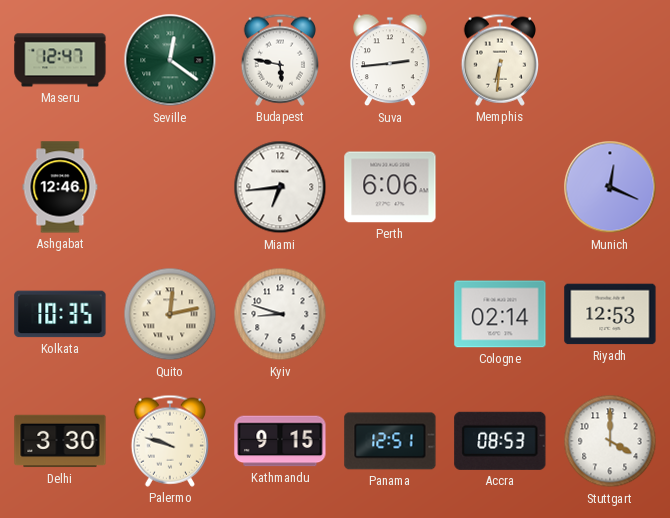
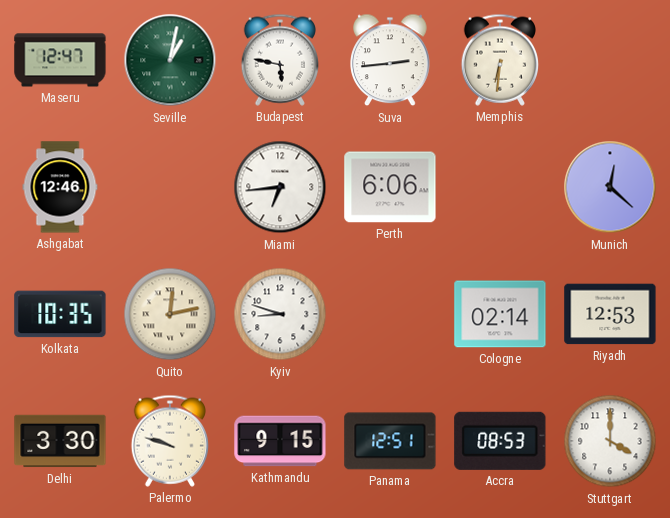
Seville: 12:21 -> 1:02 (170, 60)
Munich: 12:19 -> 12:22 (610, 187)
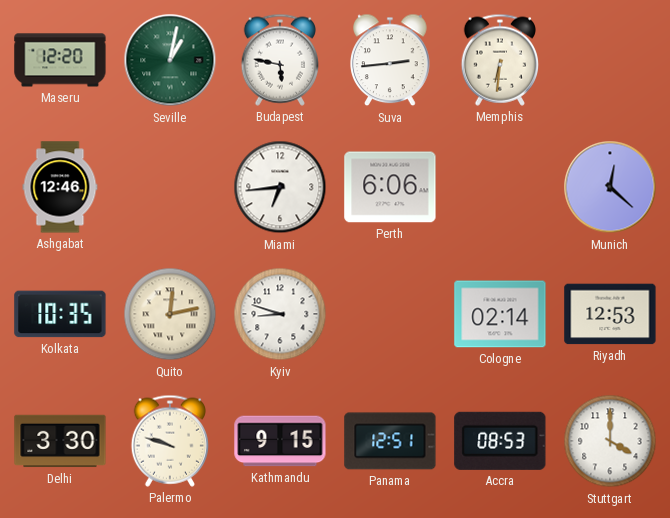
Maseru: 12:47 -> 12:20 (60, 60)
